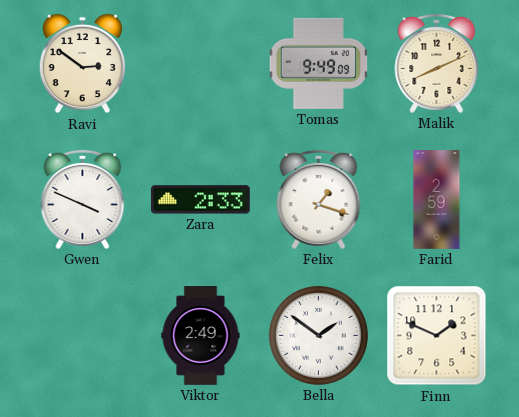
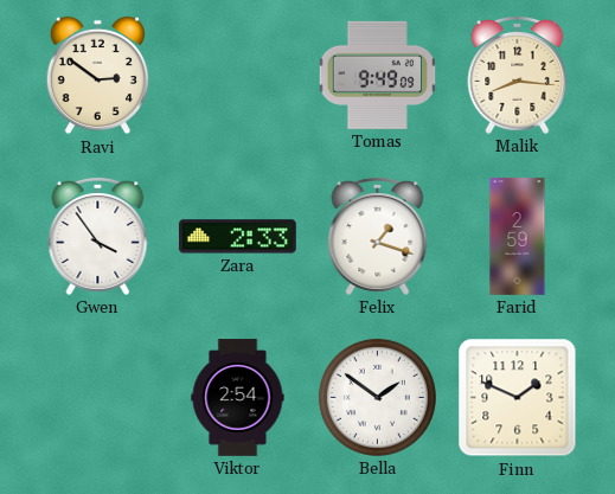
Malik: 8:11 -> 8:16 (518, 76)
Gwen: 3:49 -> 3:54 (98, 237)
Viktor: 2:49 -> 2:54 (238, 398)
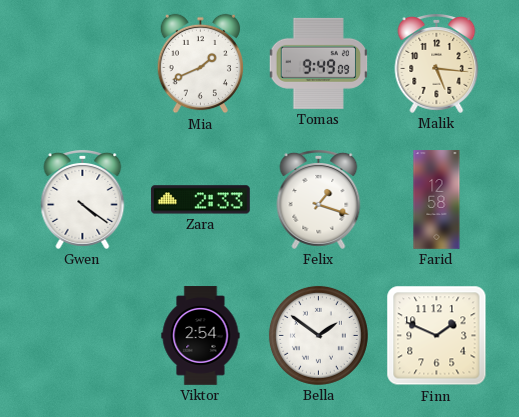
Ravi: 2:51 -> none (97, 76)
Mia: none -> 1:41 (200, 64)
Malik: 8:16 -> 5:16 (437, 64)
Gwen: 3:54 -> 4:21 (83, 200)
Farid: 2:59 -> 12:58 (437, 200)
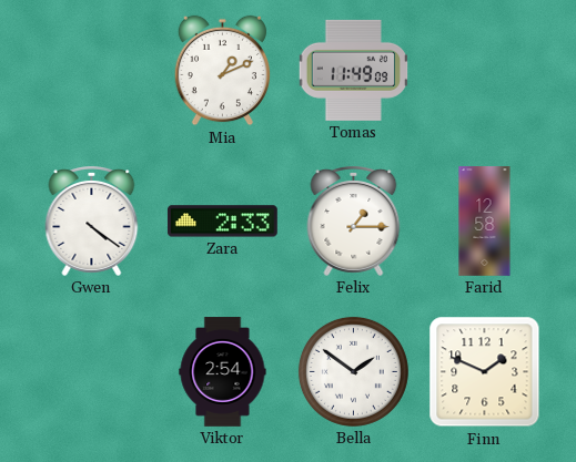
Mia: 1:41 -> 1:11 (222, 71)
Tomas: 9:49 -> 11:49 (354, 70)
Malik: 5:16 -> none (437, 64)
Felix: 1:18 -> 1:15 (354, 222)
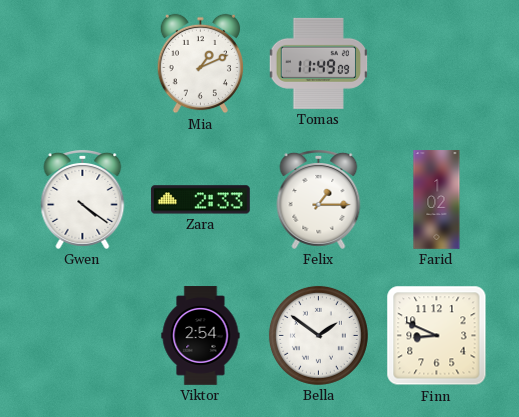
Farid: 12:58 -> 1:02 (437, 200)
Finn: 1:49 -> 8:49 (437, 336)
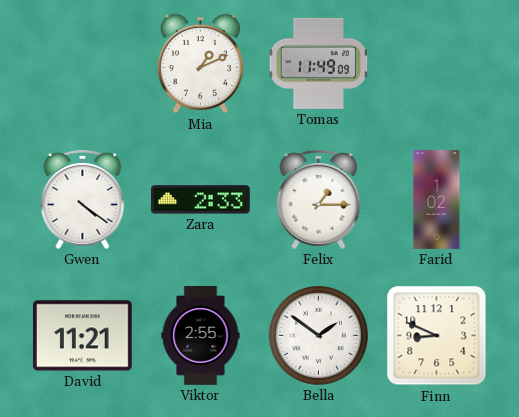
David: none -> 11:21 (82, 336)
Viktor: 2:54 -> 2:55 (201, 336)
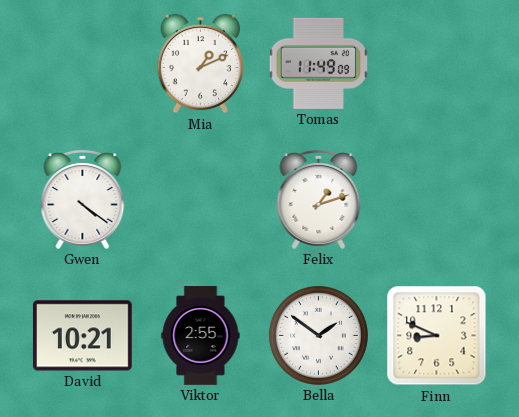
Zara: 2:33 -> none (201, 200)
Felix: 1:15 -> 1:12 (319, 200)
Farid: 1:02 -> none (437, 200)
David: 11:21 -> 10:21 (82, 336)
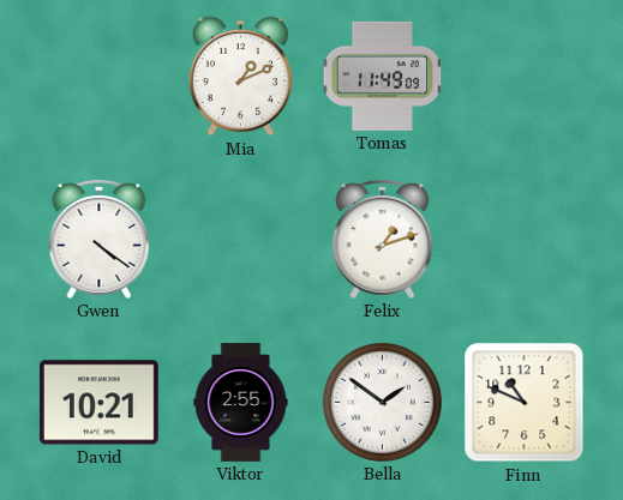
Finn: 8:49 -> 10:49 (525, 403)
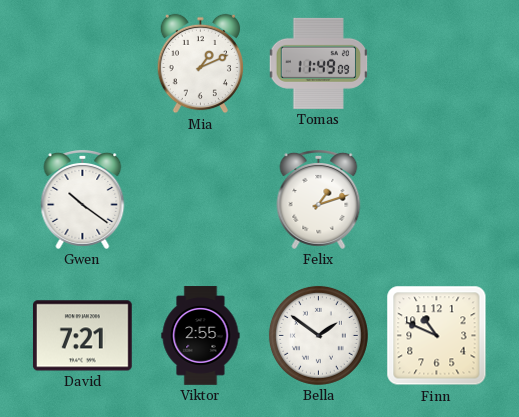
Gwen: 4:21 -> 10:21 (83, 200)
David: 10:21 -> 7:21 (82, 336)
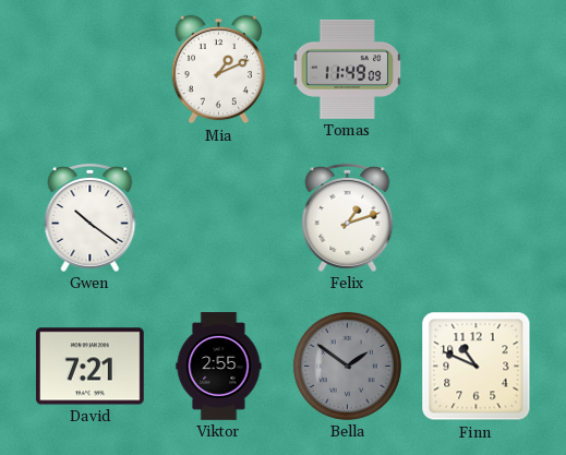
Bella dial: white -> grey (347, 366)
